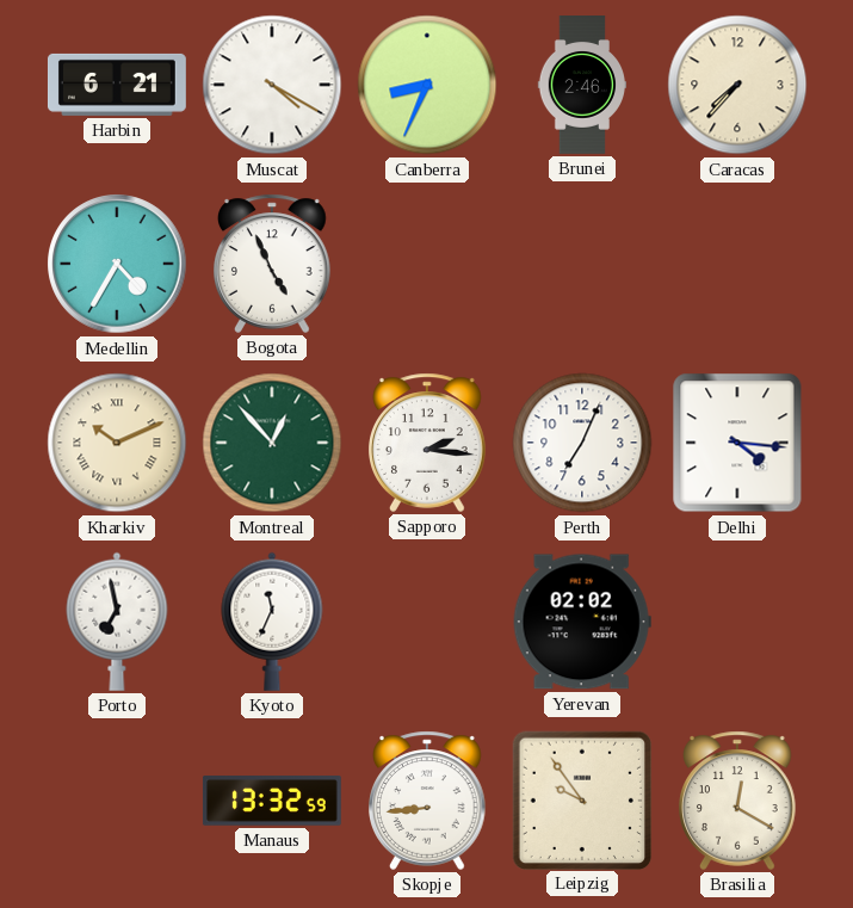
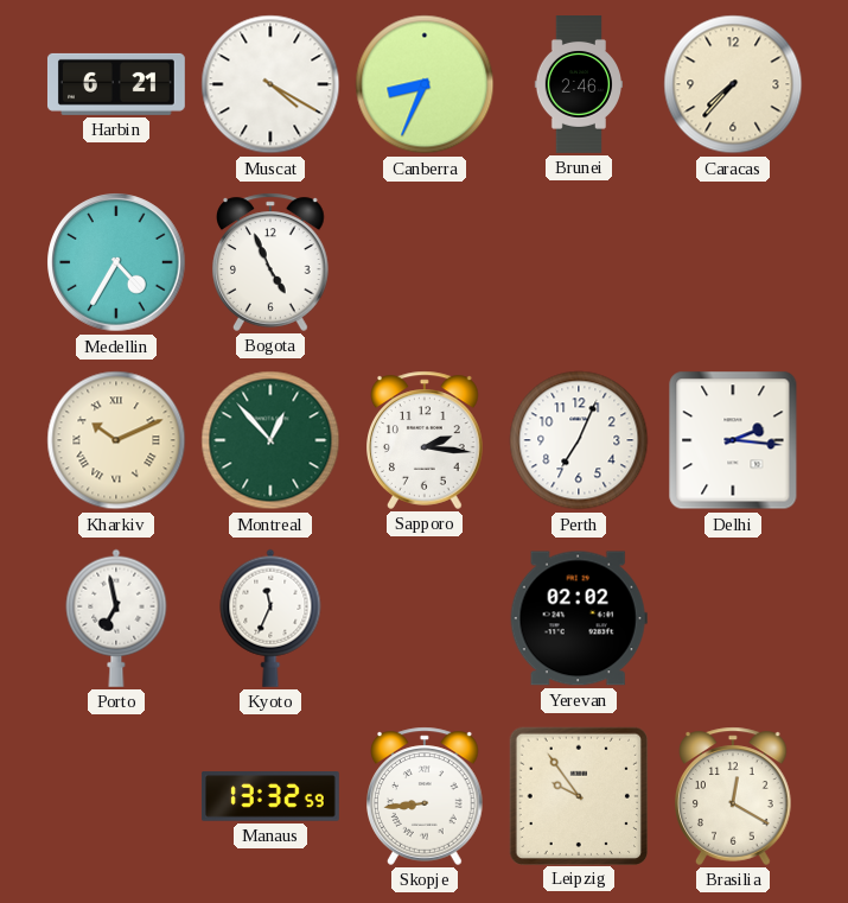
Delhi: 4:16 -> 2:16 (733, 440)
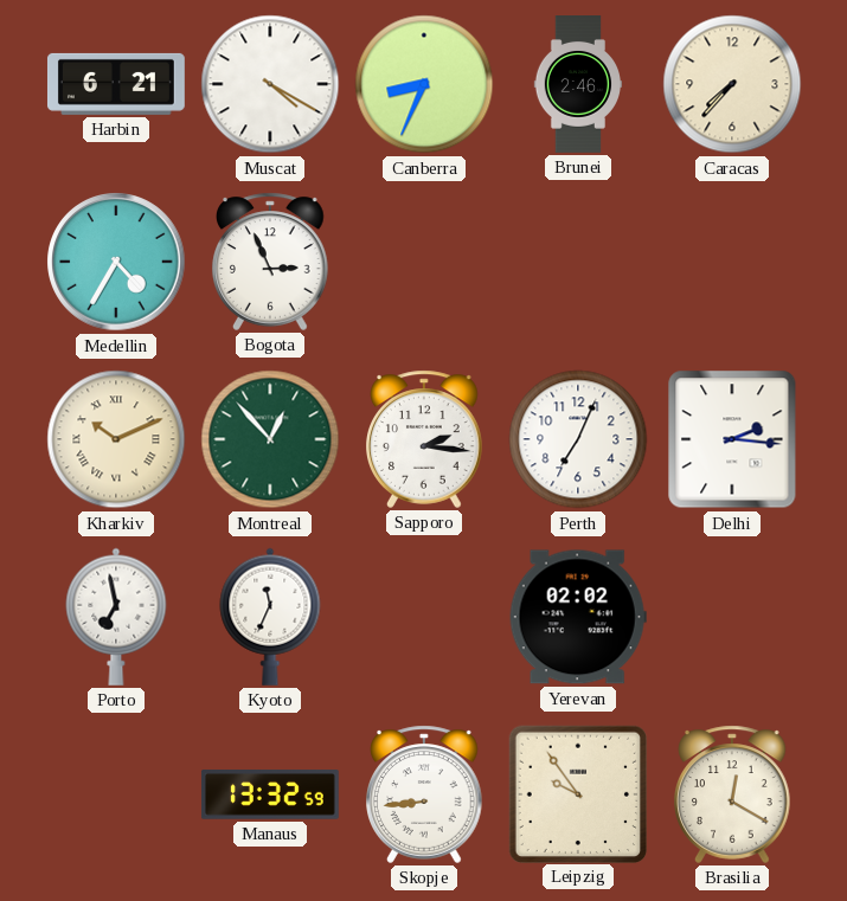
Bogota: 4:56 -> 2:56 (270, 262)
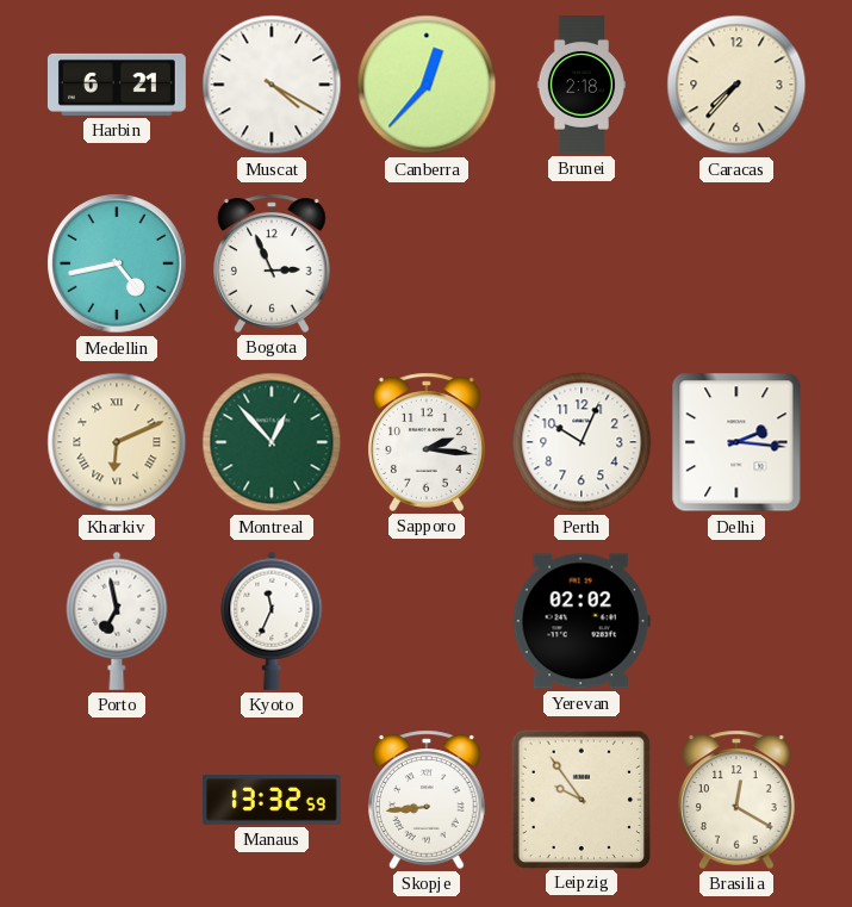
Canberra: 8:34 -> 12:37 (427, 85)
Brunei: 2:46 -> 2:18 (580, 86)
Medellin: 4:35 -> 4:43 (117, 263)
Kharkiv: 10:11 -> 6:11 (117, 442)
Perth: 7:04 -> 10:04 (582, 442)
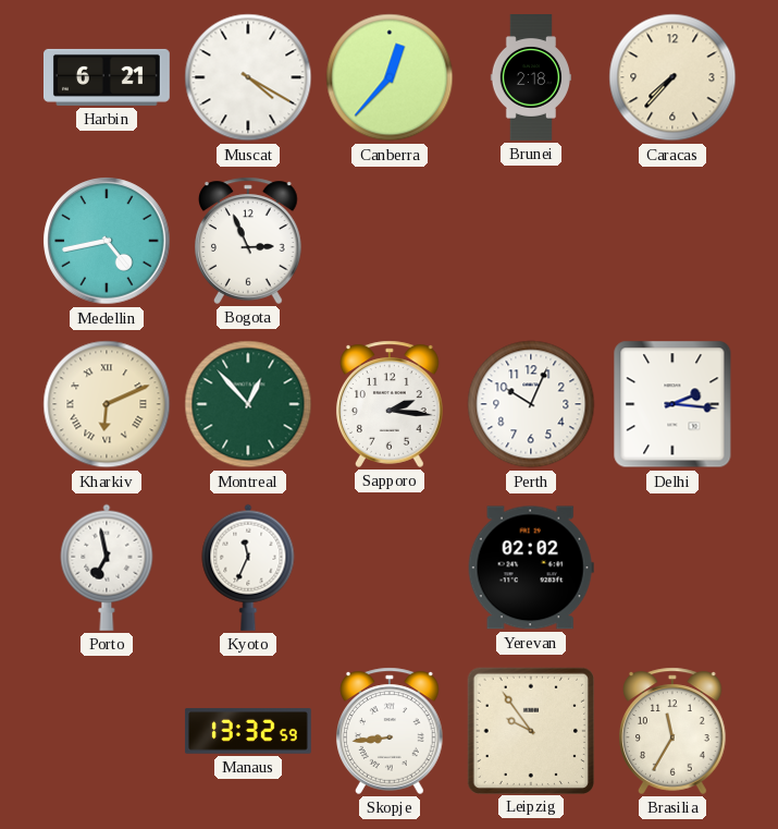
Brasilia: 12:20 -> 11:35 (672, 731)
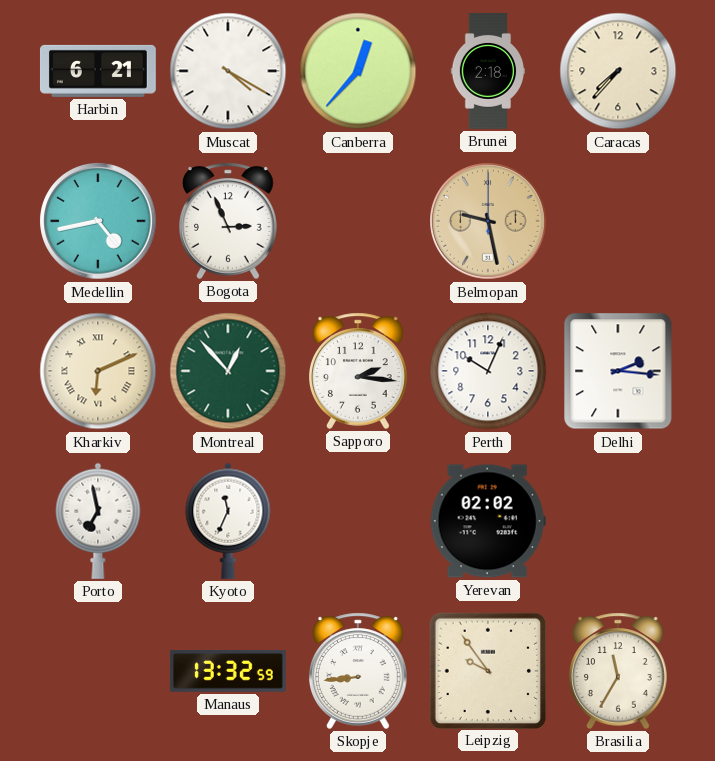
Belmopan: none -> 9:28 (488, 221)
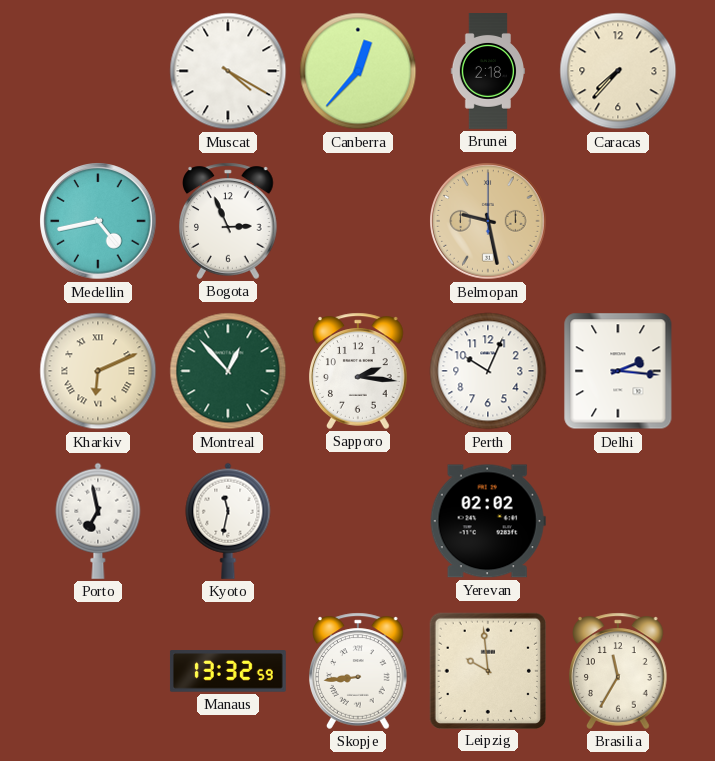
Harbin: 6:21 -> none (98, 71)
Kyoto: 11:34 -> 11:32 (228, 521)
Leipzig: 9:54 -> 9:59 (487, 670)
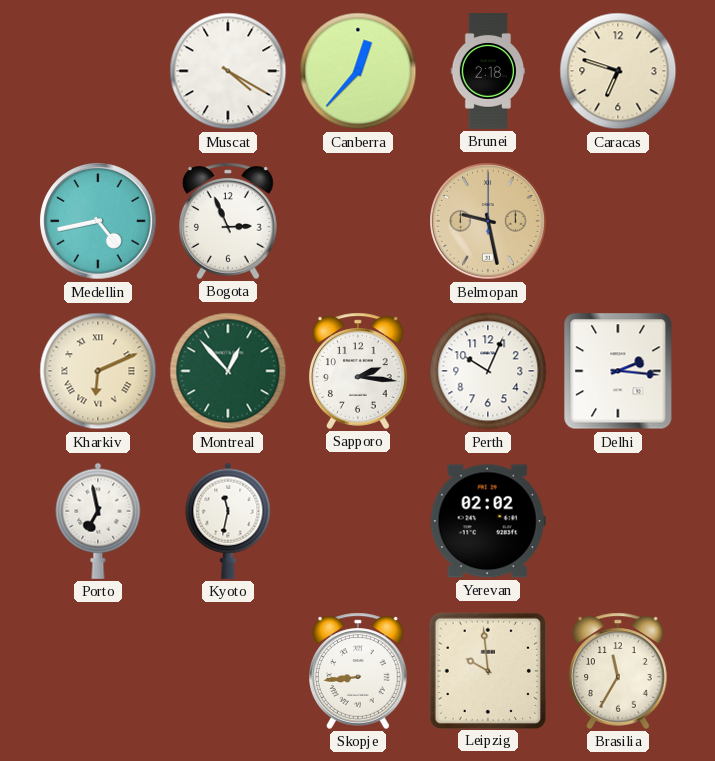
Caracas: 7:37 -> 6:48 (618, 71)
Manaus: 13:32 -> none (228, 671)
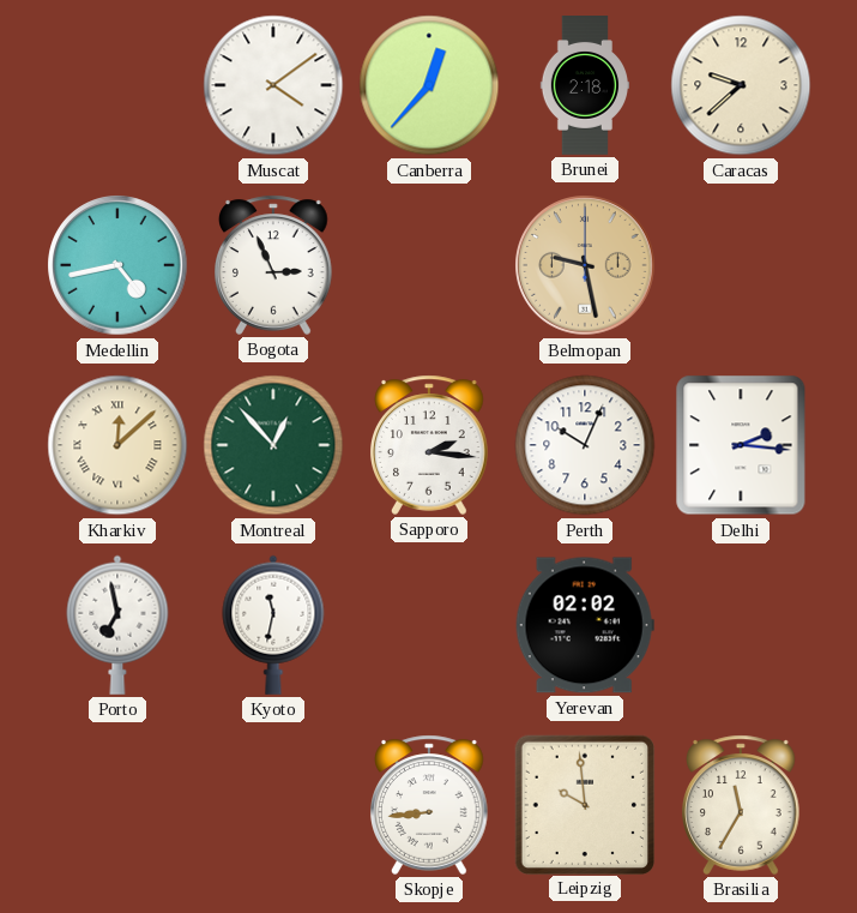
Muscat: 4:20 -> 4:09 (273, 85)
Caracas: 6:48 -> 9:38 (741, 85)
Kharkiv: 6:11 -> 12:08 (117, 445)
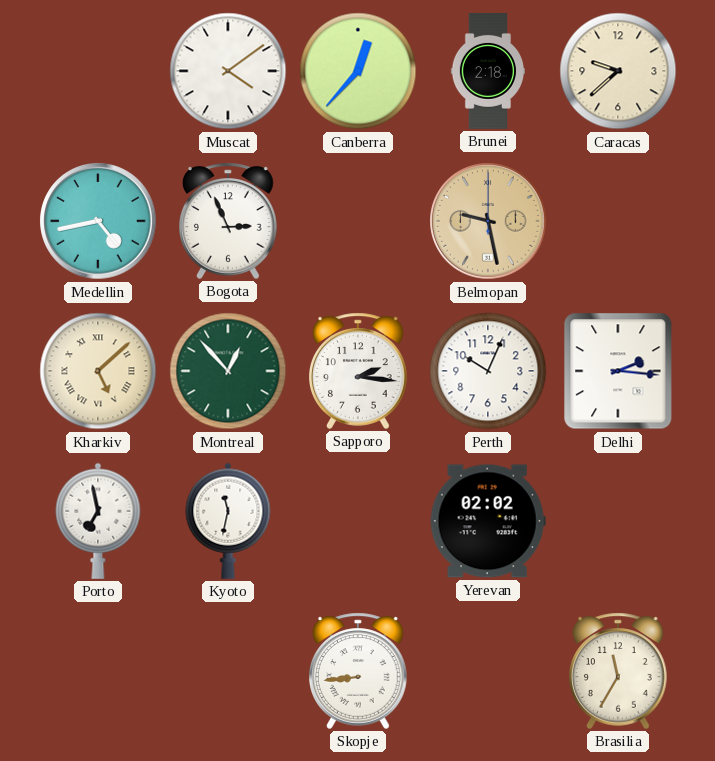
Kharkiv: 12:08 -> 5:08 (98, 371)
Leipzig: 9:59 -> none (584, 804)
